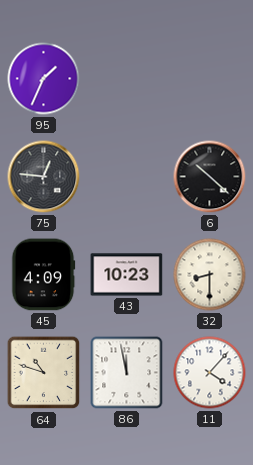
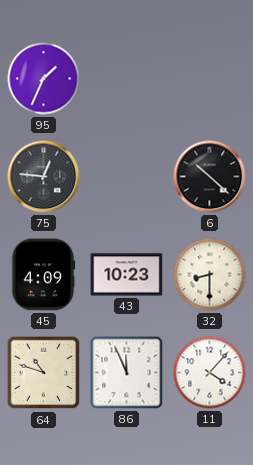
86: 11:58 -> 11:56 (127, 373)
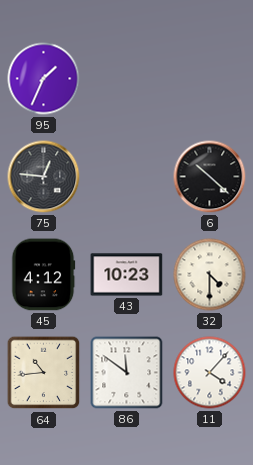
45: 4:09 -> 4:12 (43, 275)
32: 8:30 -> 4:30 (210, 275)
64: 10:48 -> 10:44 (44, 373)
86: 11:56 -> 11:51 (127, 373)
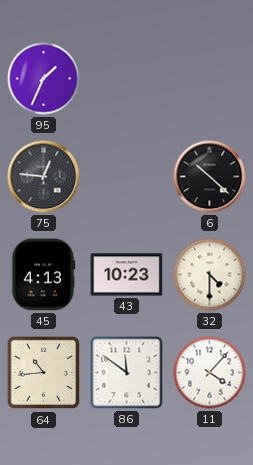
45: 4:12 -> 4:13 (43, 275)
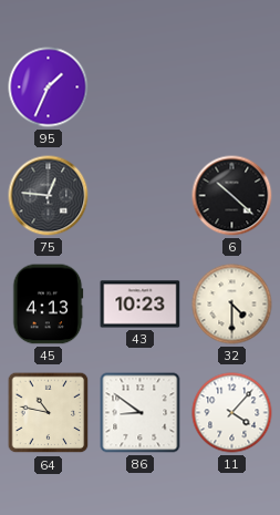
64: 10:44 -> 10:47 (49, 413)
86: 11:51 -> 8:51 (141, 413)
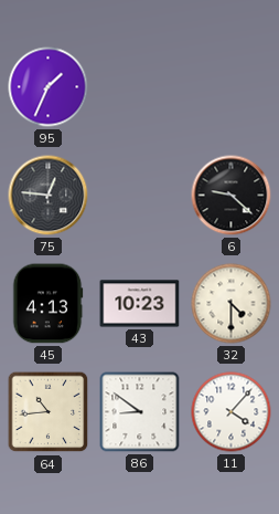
6: 10:22 -> 9:22 (232, 196)
64: 10:47 -> 10:44 (49, 412)
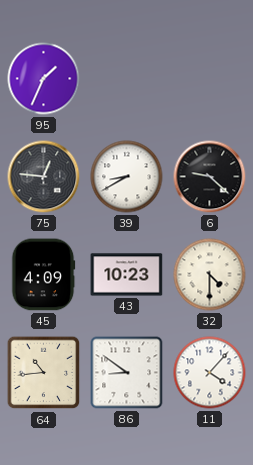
39: none -> 8:40 (127, 177)
45: 4:13 -> 4:09 (43, 275)
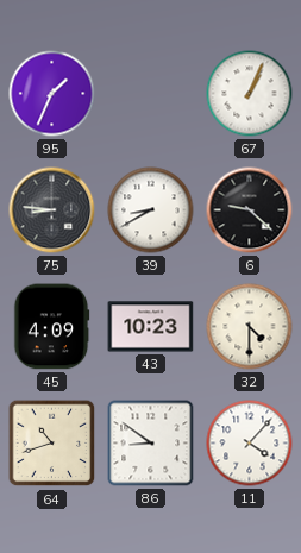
67: none -> 1:04 (250, 94)
75: 12:46 -> 8:46 (52, 210)
64: 10:44 -> 10:42 (52, 444)
